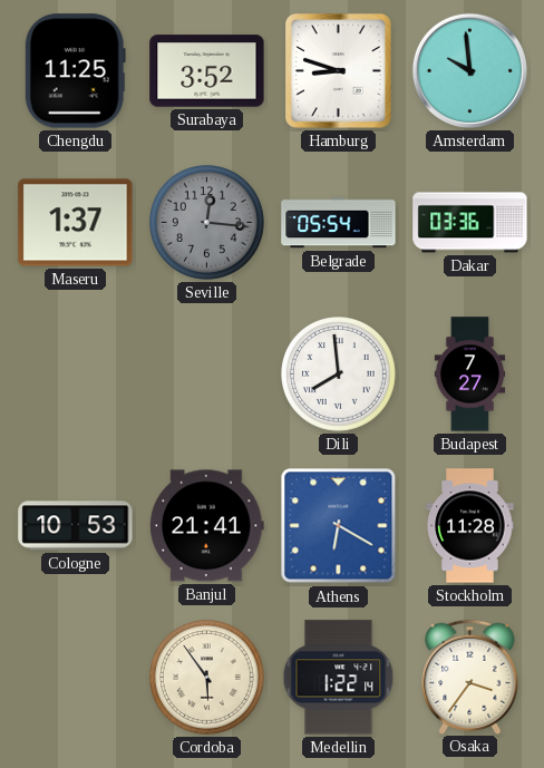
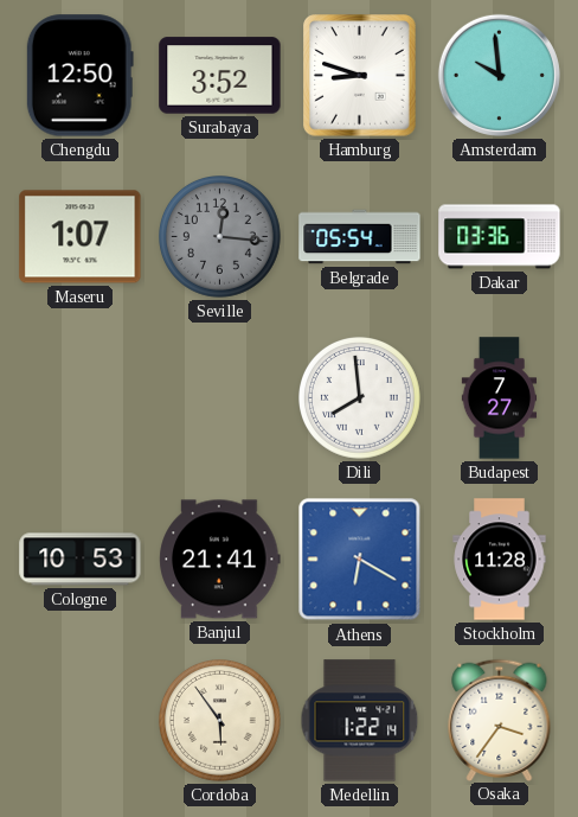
Chengdu: 11:25 -> 12:50 (79, 76)
Maseru: 1:37 -> 1:07 (81, 237)
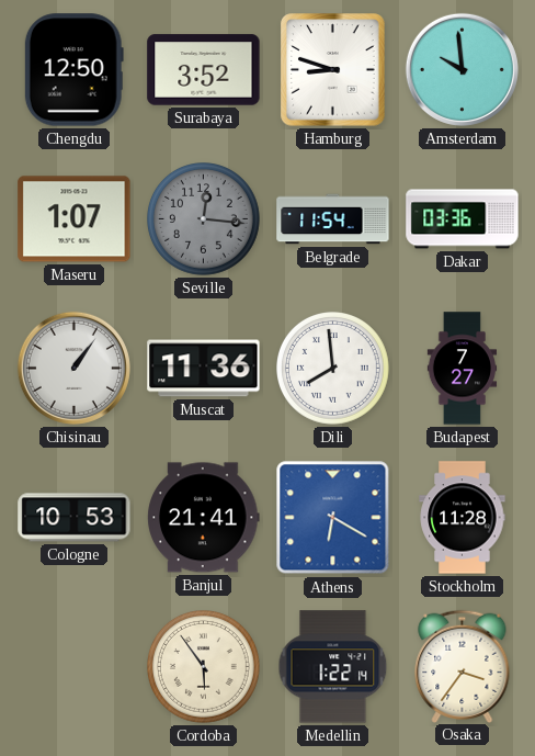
Belgrade: 05:54 -> 11:54 (333, 219)
Chisinau: none -> 1:06 (73, 368)
Muscat: none -> 11:36 (204, 369)
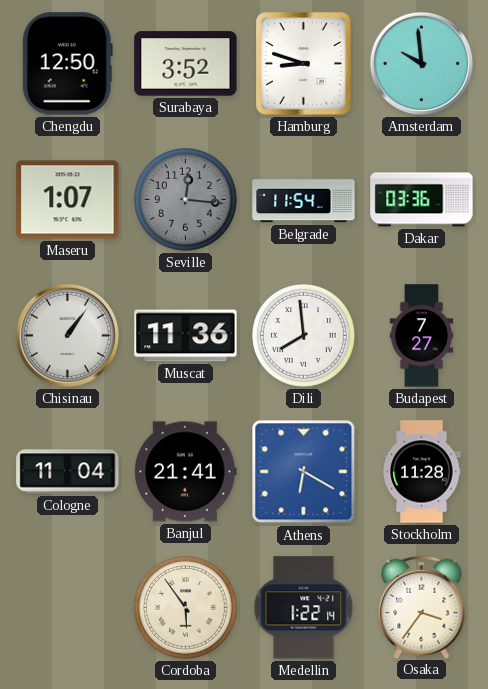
Cologne: 10:53 -> 11:04 (68, 472)
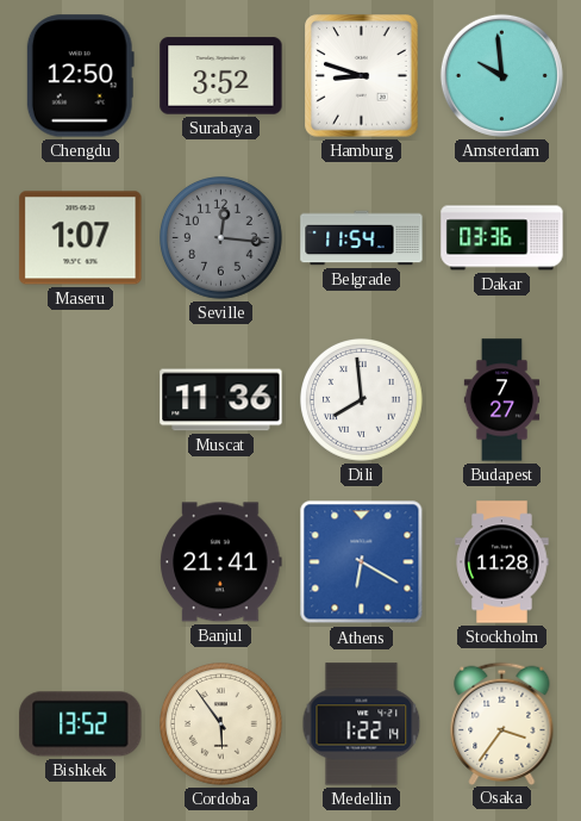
Chisinau: 1:06 -> none (67, 335)
Cologne: 11:04 -> none (68, 472)
Bishkek: none -> 13:52 (81, 724)
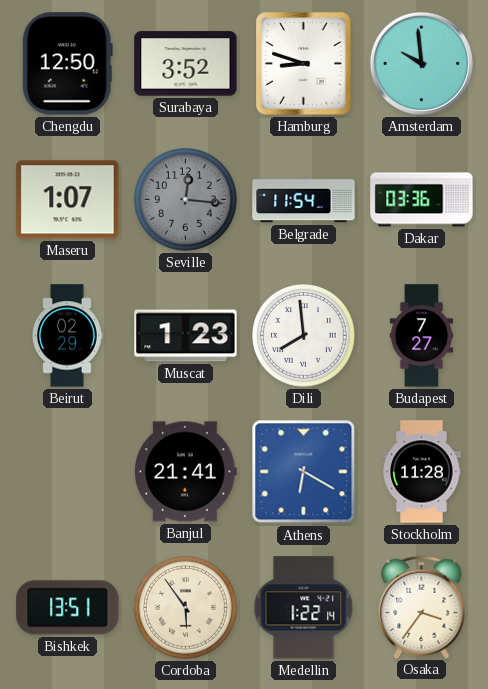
Beirut: none -> 02:29 (67, 336)
Muscat: 11:36 -> 1:23 (186, 336)
Bishkek: 13:52 -> 13:51 (68, 608)
